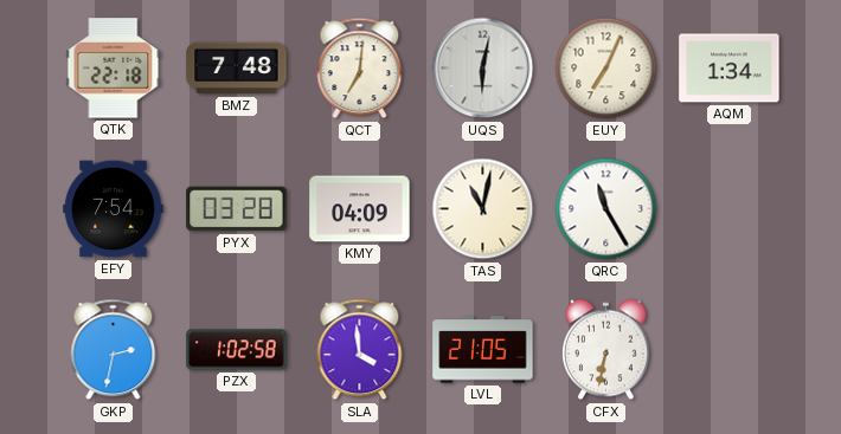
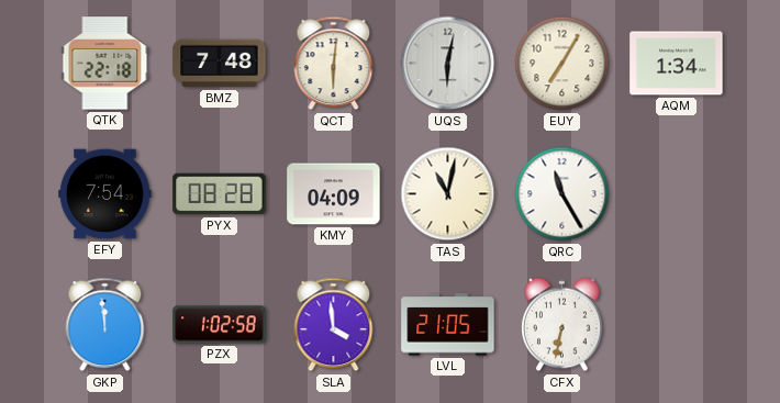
QCT: 7:01 -> 6:01 (334, 64)
EUY: 7:04 -> 7:05 (562, 64)
PYX: 03:28 -> 08:28 (220, 194)
GKP: 2:32 -> 11:59 (105, 325)
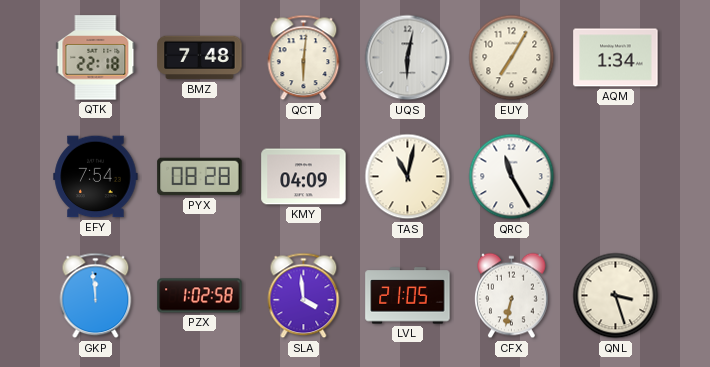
QNL: none -> 3:27 (616, 296)
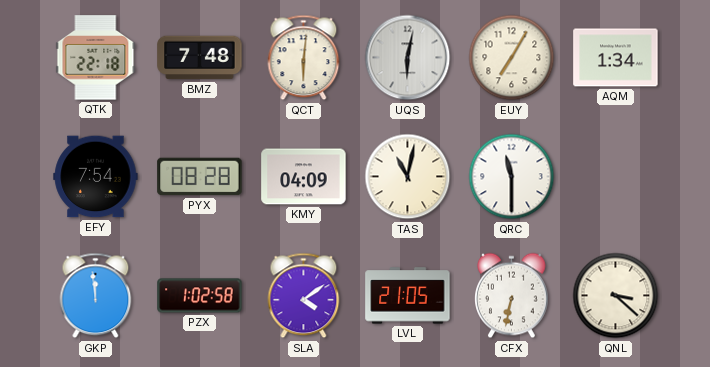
QRC: 11:25 -> 11:30 (512, 177)
SLA: 3:59 -> 4:09 (304, 296)
QNL: 3:27 -> 3:22 (616, 296)
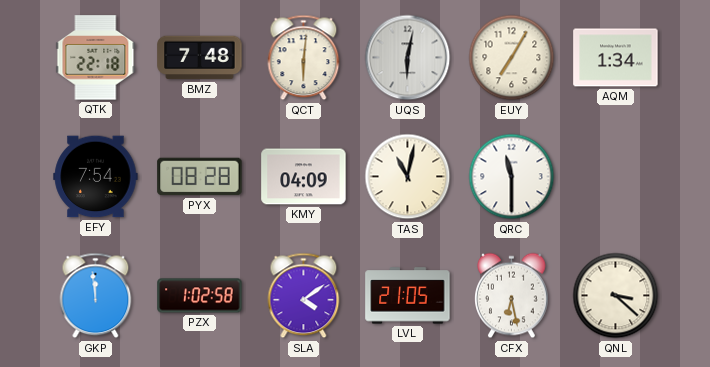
CFX: 6:32 -> 6:28 (512, 296)
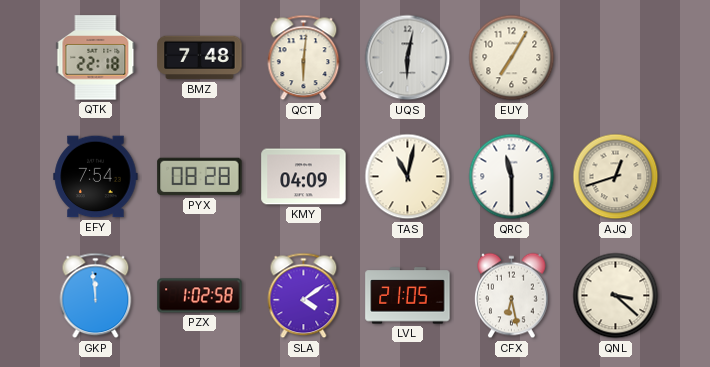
AQM: 1:34 -> none (616, 58)
AJQ: none -> 12:42 (616, 177)
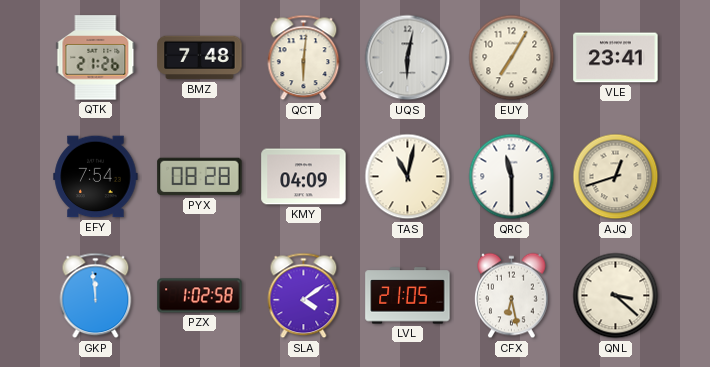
QTK: 22:18 -> 21:26 (96, 58)
VLE: none -> 23:41 (616, 58)
